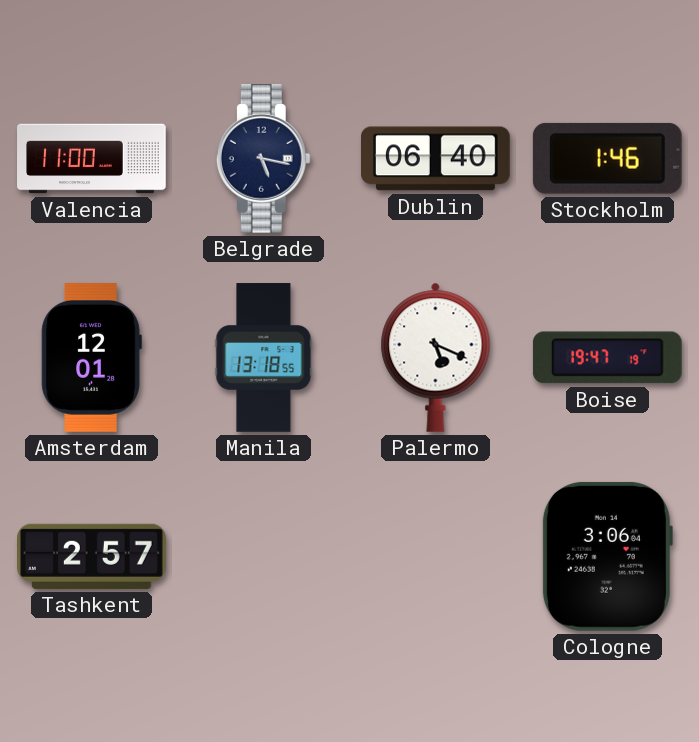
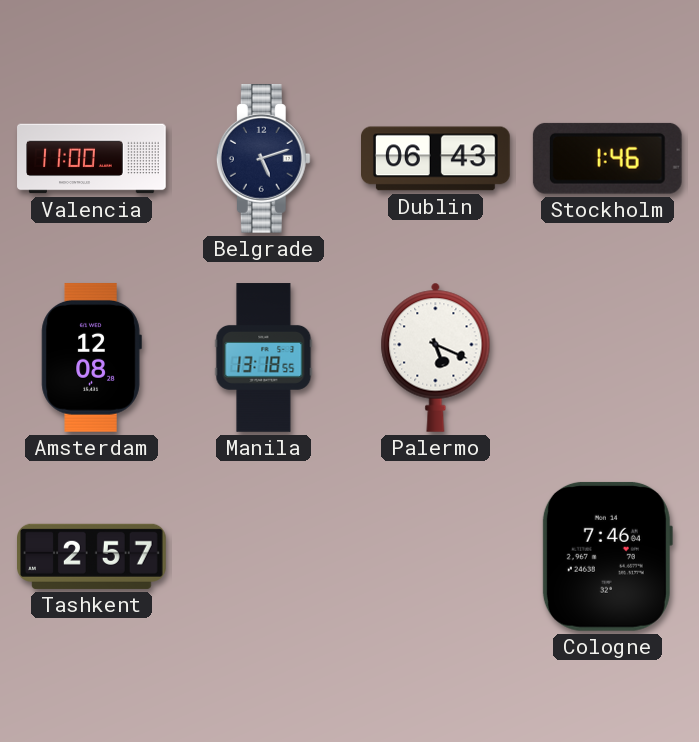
Belgrade: 5:17 -> 5:12 (263, 159)
Dublin: 06:40 -> 06:43 (436, 159)
Amsterdam: 12:01 -> 12:08 (91, 357)
Boise: 19:47 -> none (607, 358)
Cologne: 3:06 -> 7:46 (607, 556)
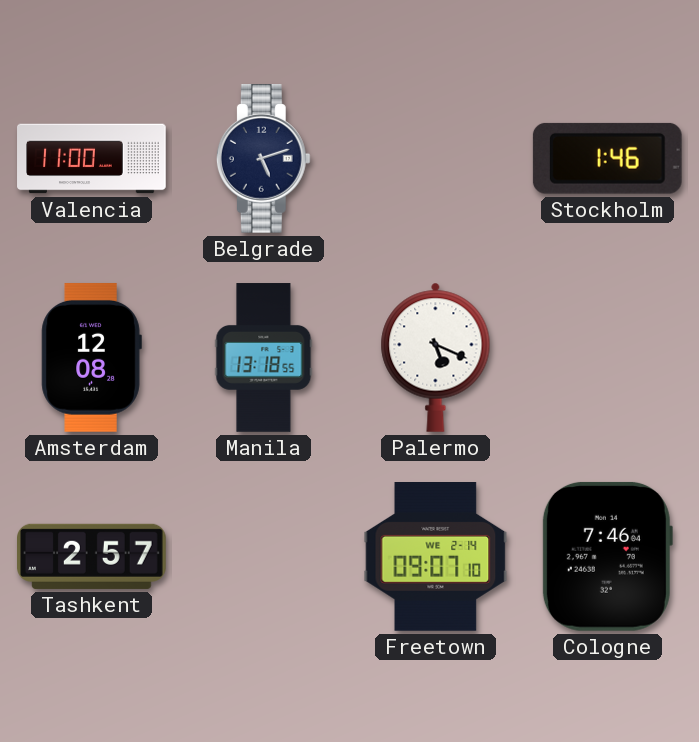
Dublin: 06:43 -> none (436, 159)
Freetown: none -> 09:07 (436, 557)
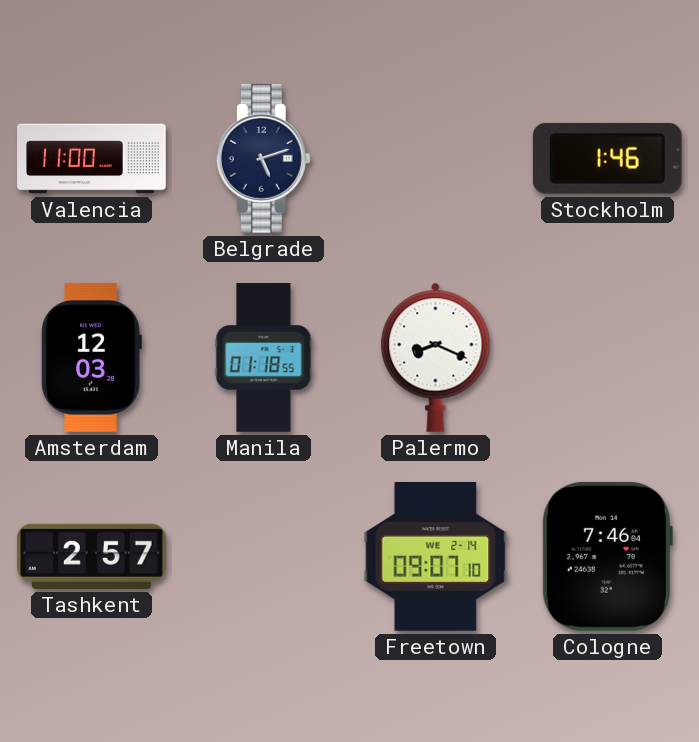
Amsterdam: 12:08 -> 12:03 (91, 357)
Manila: 13:18 -> 01:18 (264, 358)
Palermo: 5:19 -> 8:19 (436, 357)
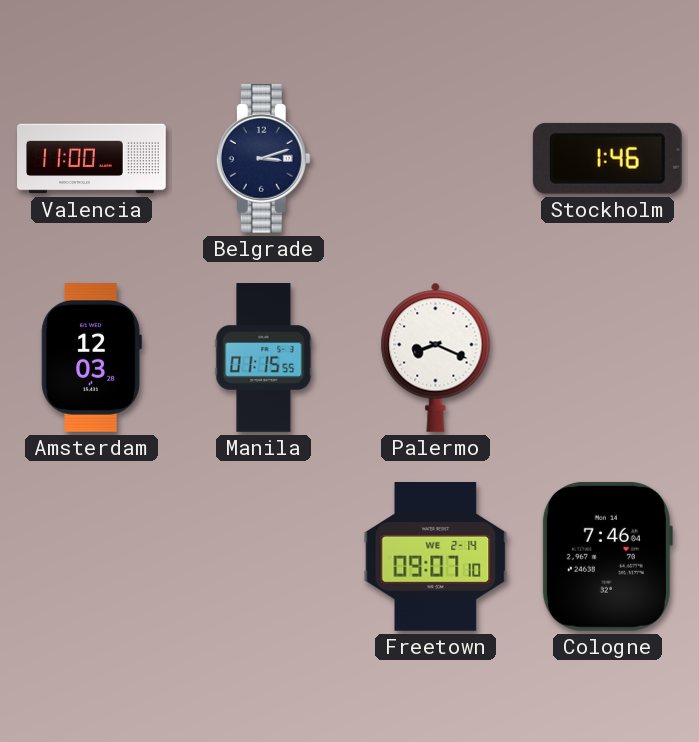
Belgrade: 5:12 -> 3:12 (263, 159)
Manila: 01:18 -> 01:15 (264, 358)
Tashkent: 2:57 -> none (92, 556)
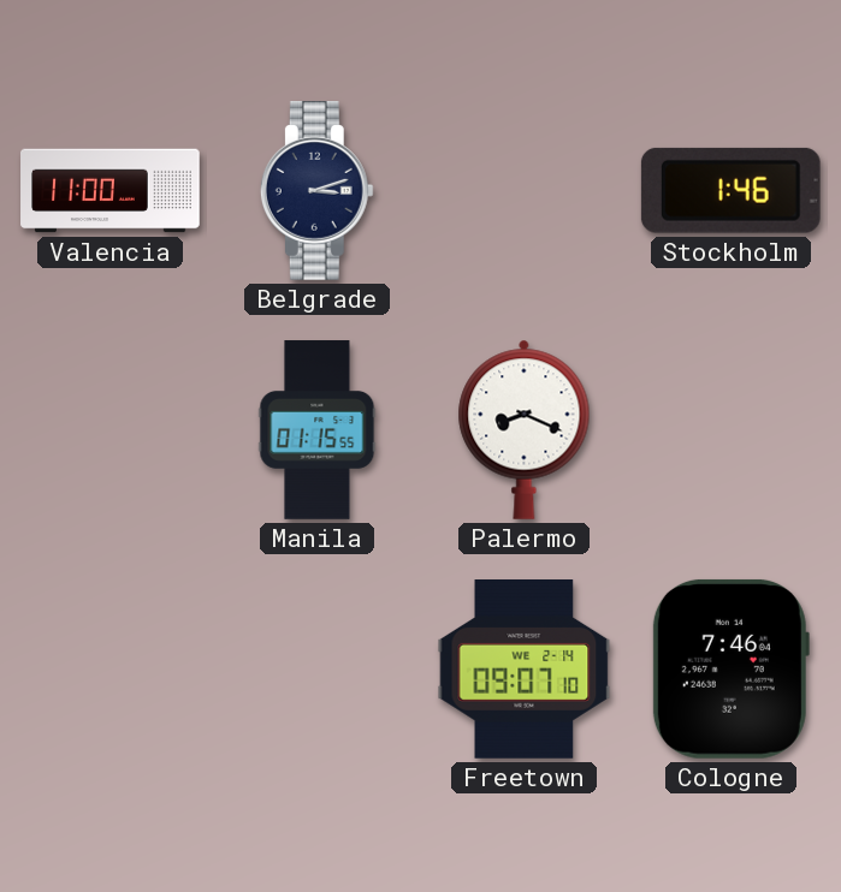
Amsterdam: 12:03 -> none (91, 357)
